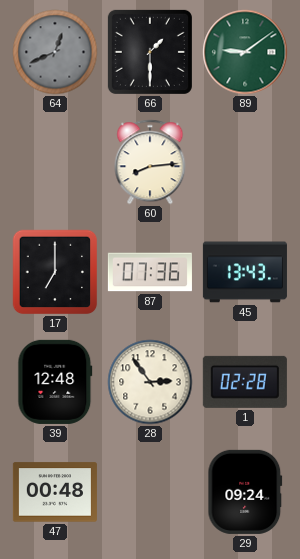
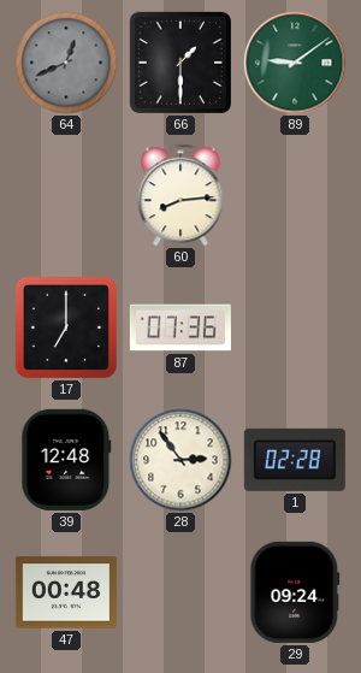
45: 13:43 -> none (245, 272)
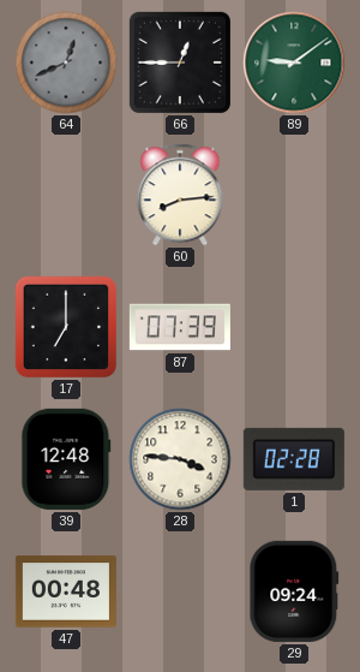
66: 1:30 -> 12:45 (180, 63)
87: 07:36 -> 07:39 (180, 327)
28: 2:54 -> 3:46 (180, 459)
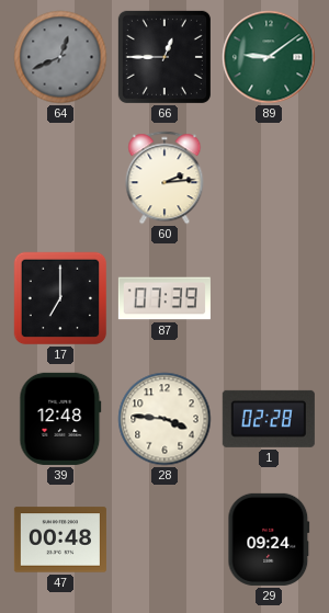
60: 8:14 -> 2:14 (164, 178)
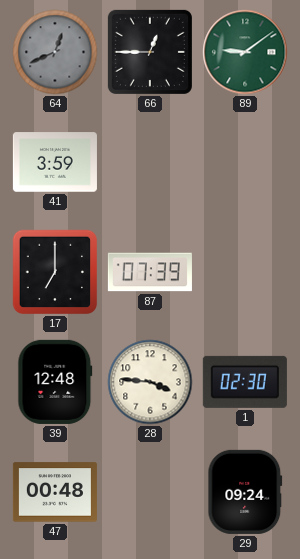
41: none -> 3:59 (55, 162)
60: 2:14 -> none (164, 178)
1: 02:28 -> 02:30 (245, 382)
